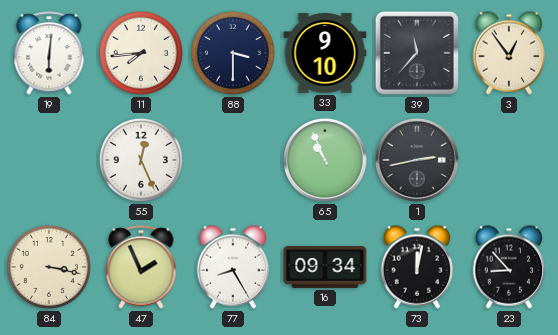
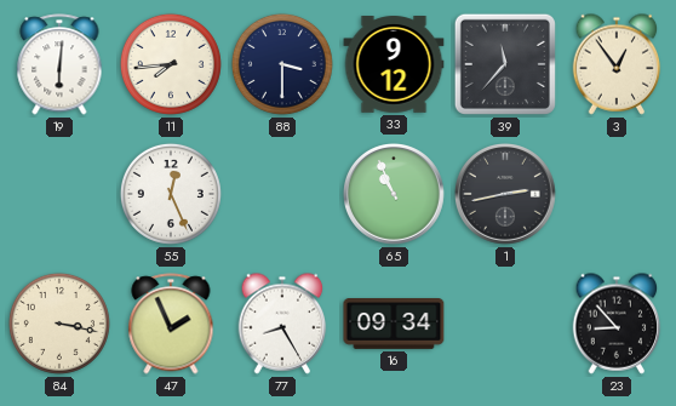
33: 9:10 -> 9:12 (394, 65)
73: 12:02 -> none (417, 267)
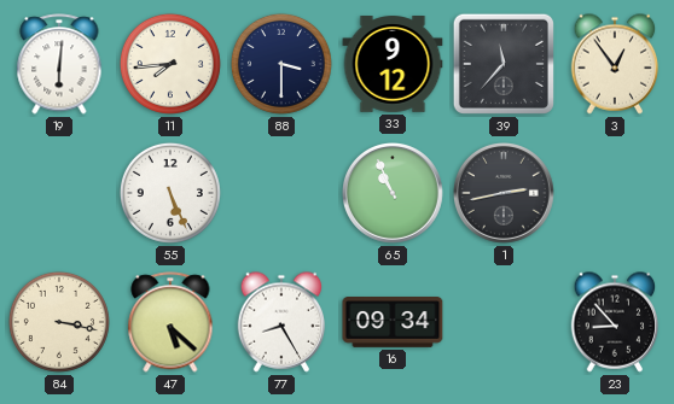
55: 12:26 -> 5:26 (170, 193)
47: 1:56 -> 5:22 (170, 322)
